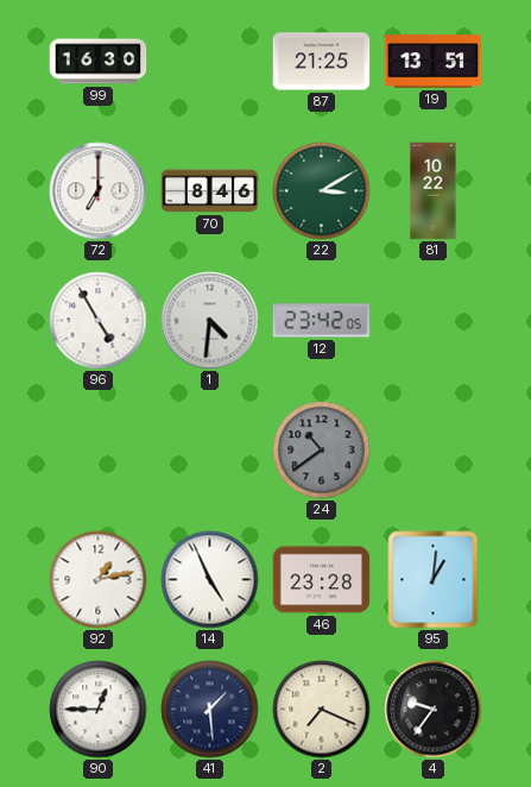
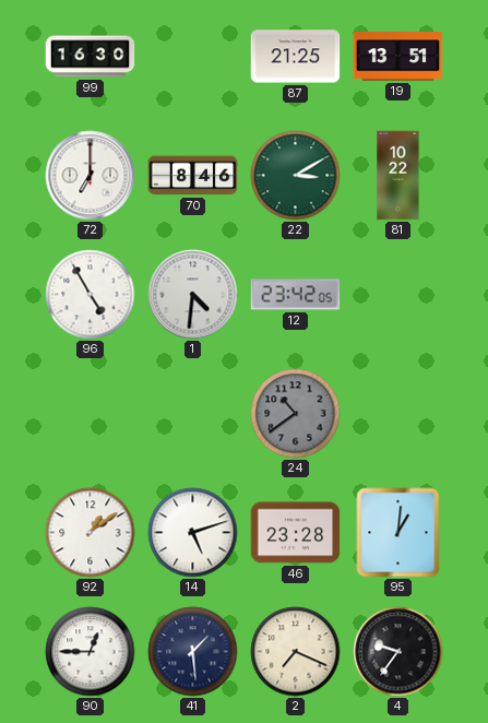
92: 1:13 -> 1:09 (91, 533)
14: 4:56 -> 5:12 (193, 533)
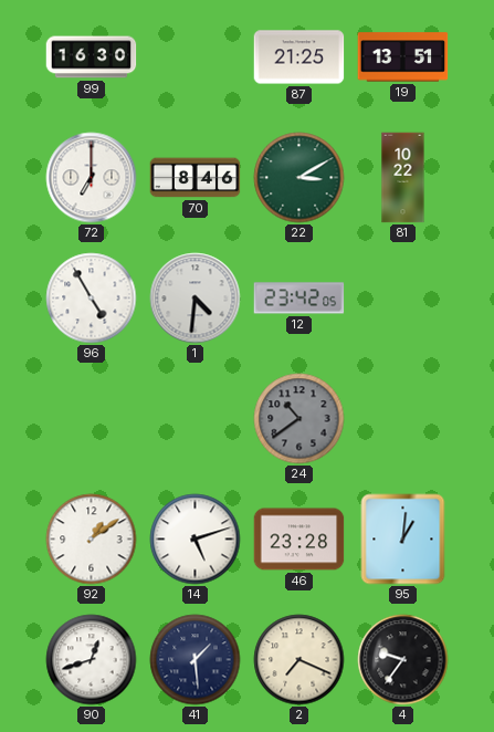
90: 12:45 -> 12:42 (92, 660)
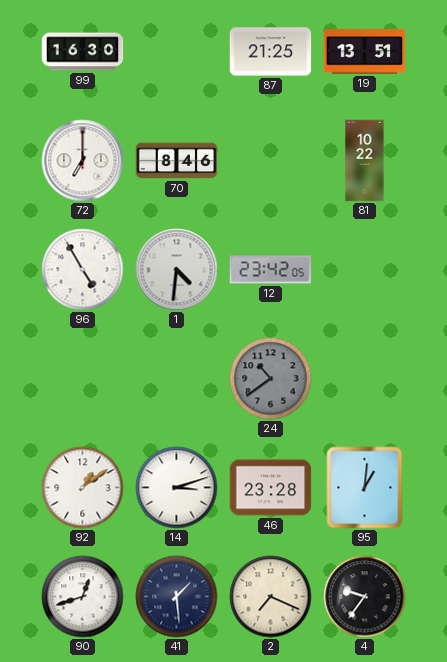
22: 3:10 -> none (299, 178)
14: 5:12 -> 3:12 (177, 488)
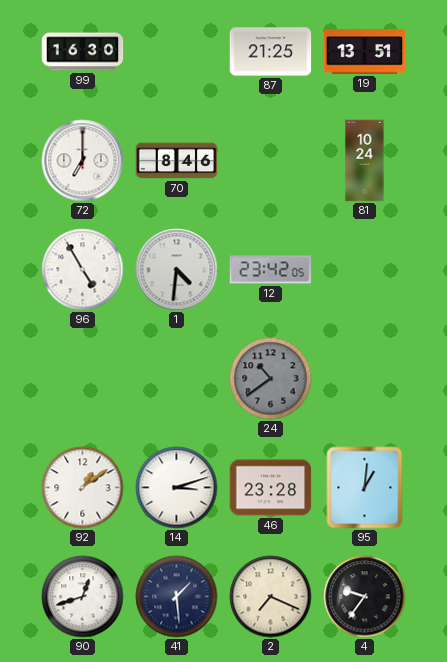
81: 10:22 -> 10:24 (365, 161)
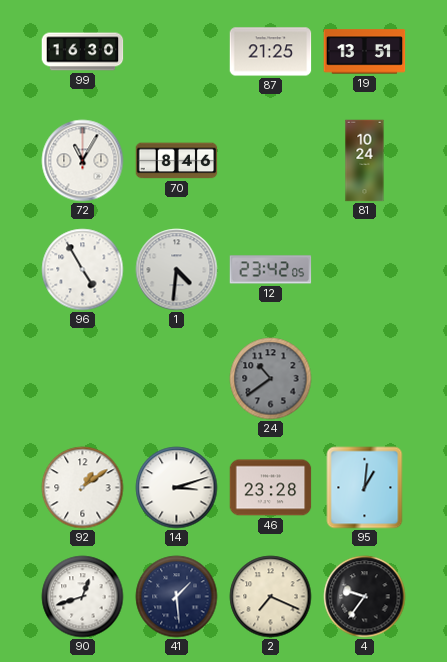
72: 7:00 -> 11:05 (83, 161)
